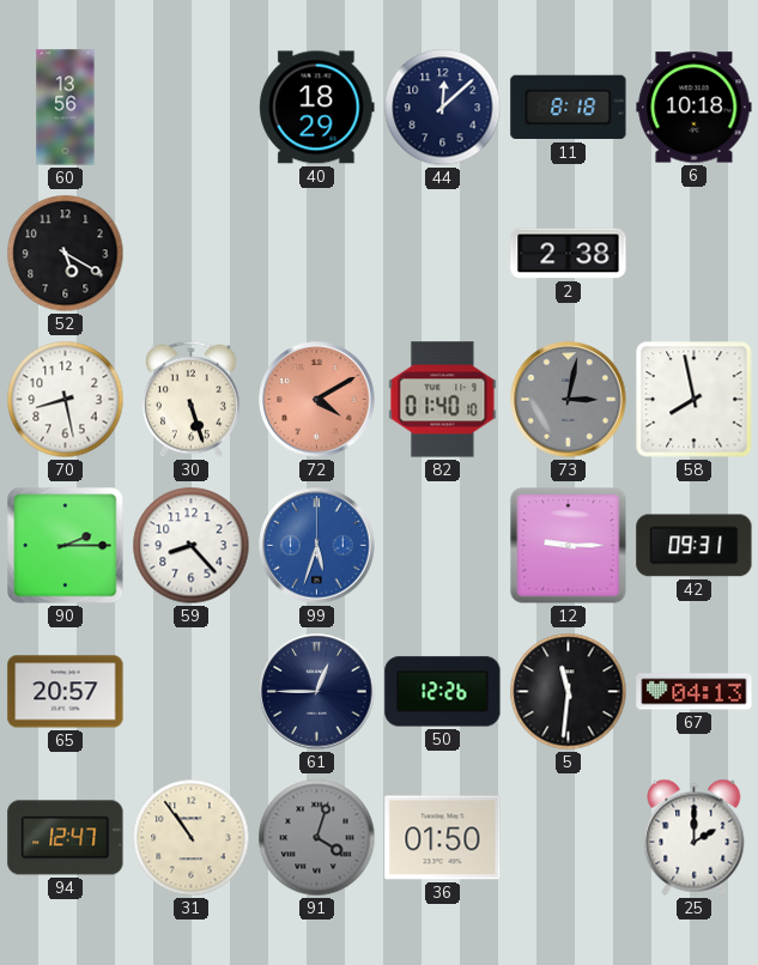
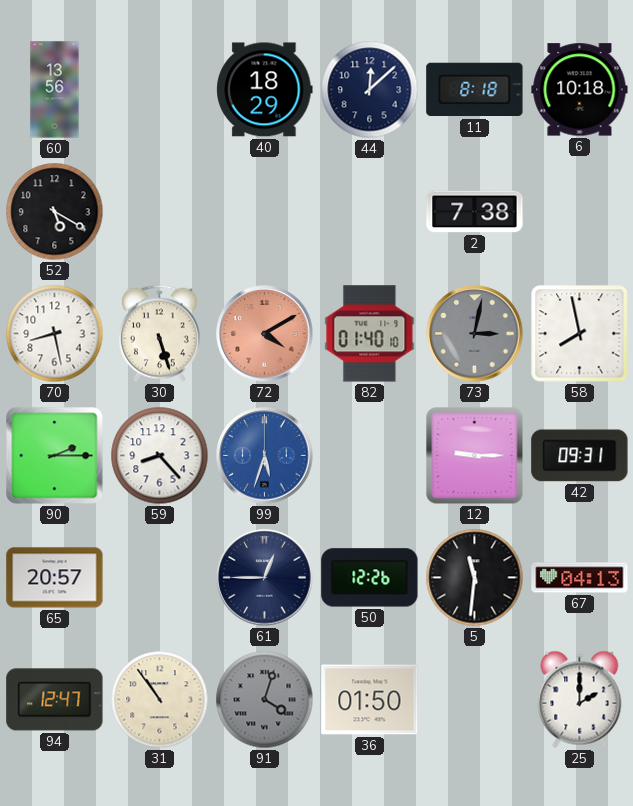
2: 2:38 -> 7:38 (475, 212)
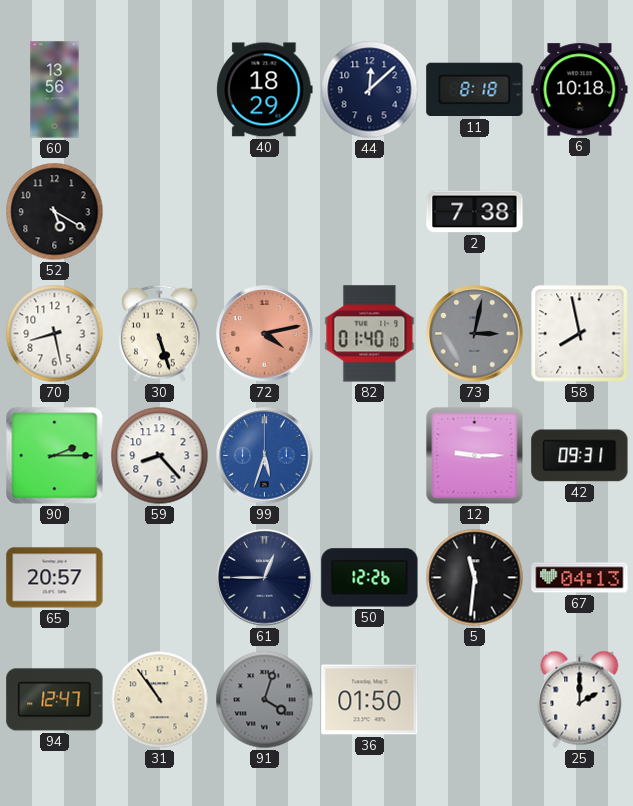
72: 4:10 -> 4:13 (265, 334)
